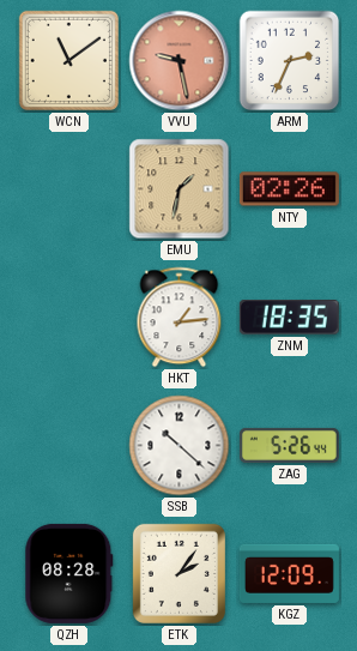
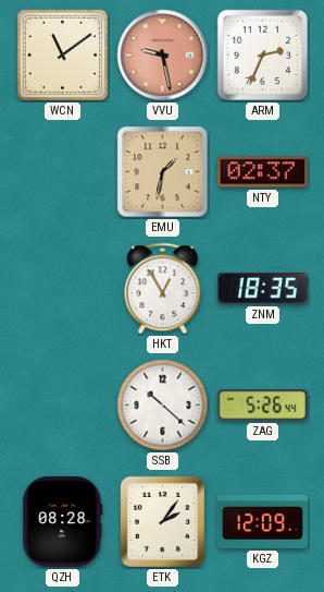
NTY: 02:26 -> 02:37 (262, 172)
HKT: 1:14 -> 12:55 (163, 289)
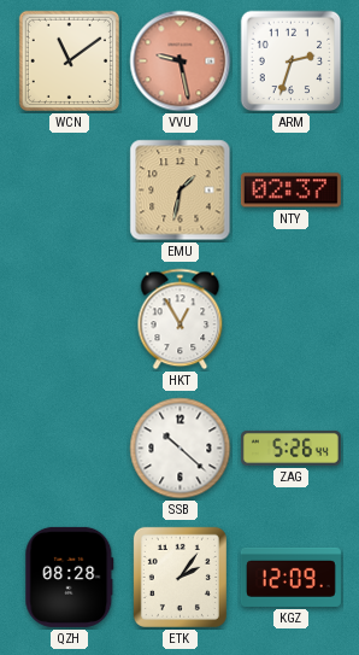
ARM: 2:34 -> 2:33 (292, 62)
ZNM: 18:35 -> none (262, 289)
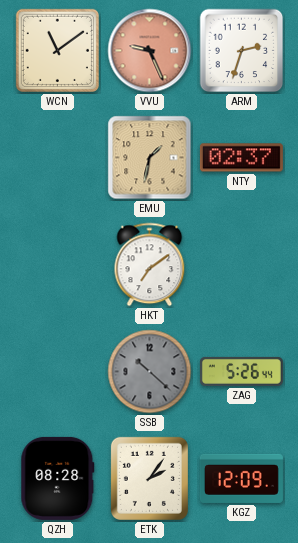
VVU: 9:28 -> 9:26 (150, 51)
HKT: 12:55 -> 7:09 (150, 265)
SSB dial: white -> grey (150, 372)
